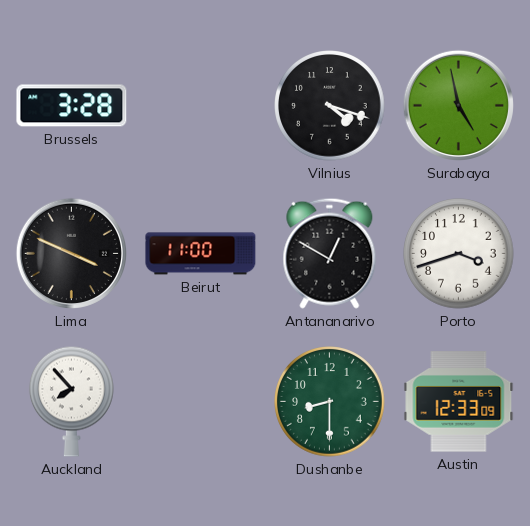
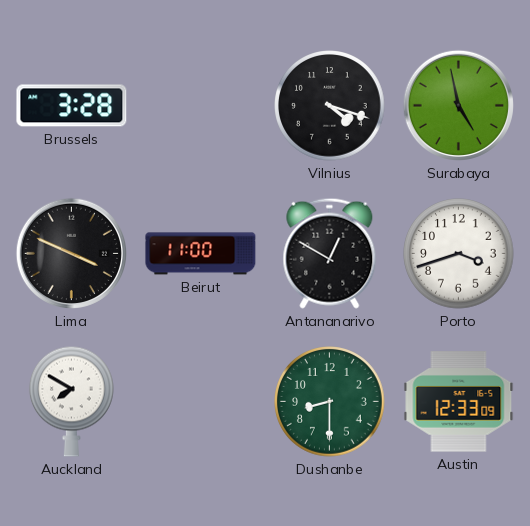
Auckland: 7:53 -> 7:50 (72, 401)
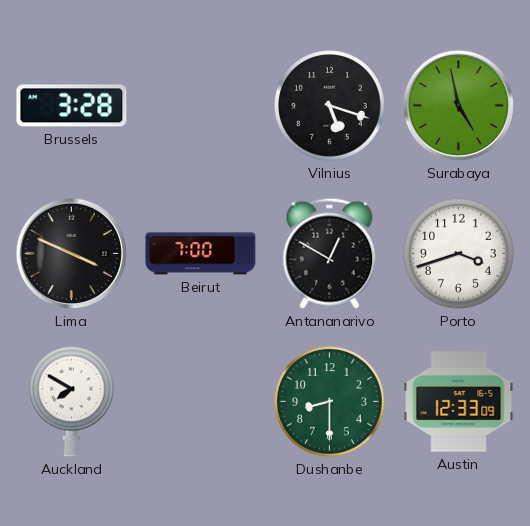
Vilnius: 4:18 -> 5:18 (330, 106)
Beirut: 11:00 -> 7:00 (201, 254)
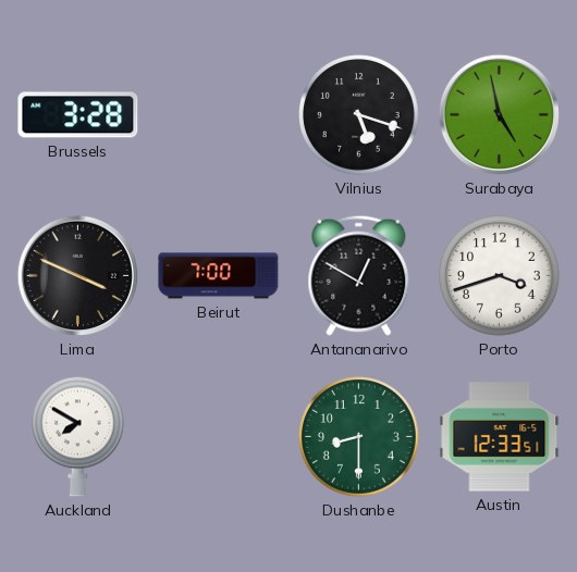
Austin: 12:33:09 -> 12:33:51 (500, 437)
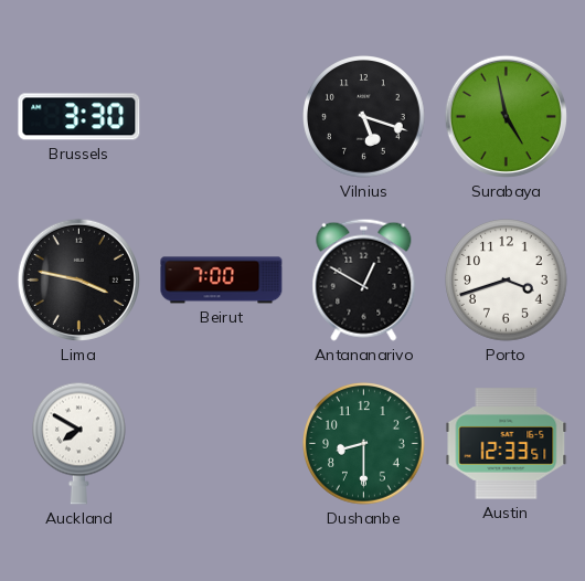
Brussels: 3:28 -> 3:30 (79, 117)
Lima: 3:49 -> 3:47 (78, 279)
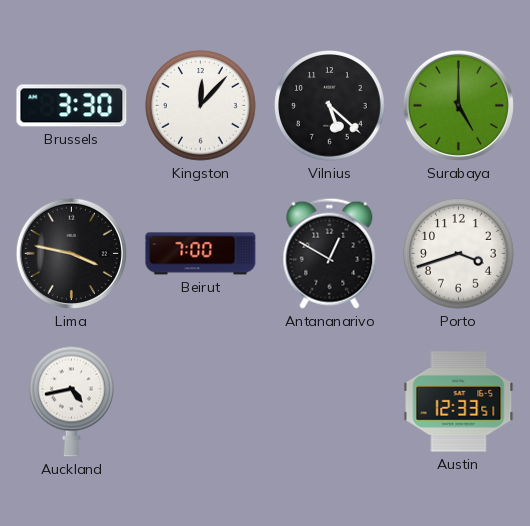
Kingston: none -> 12:07 (201, 106)
Vilnius: 5:18 -> 5:22 (330, 106)
Surabaya: 4:58 -> 5:00 (458, 105)
Auckland: 7:50 -> 4:43 (72, 401)
Dushanbe: 8:30 -> none (364, 444)
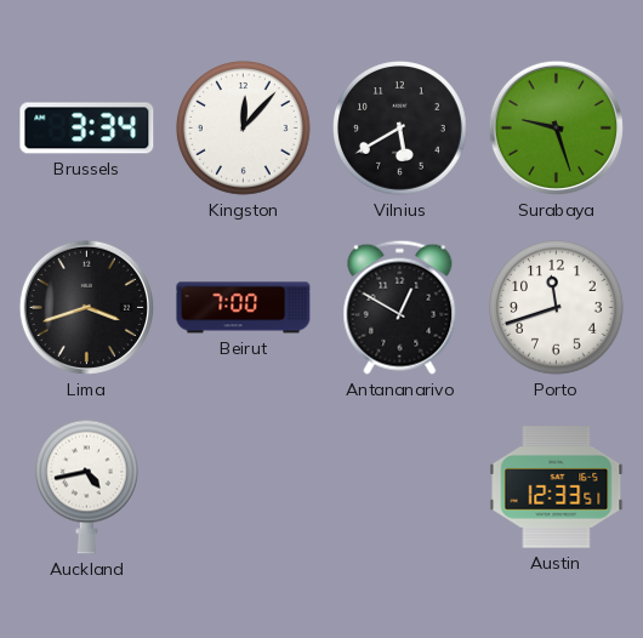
Brussels: 3:30 -> 3:34 (87, 129)
Vilnius: 5:22 -> 5:40 (400, 129)
Surabaya: 5:00 -> 9:27 (556, 127)
Lima: 3:47 -> 3:42 (86, 307)
Porto: 3:42 -> 11:42 (557, 308)
